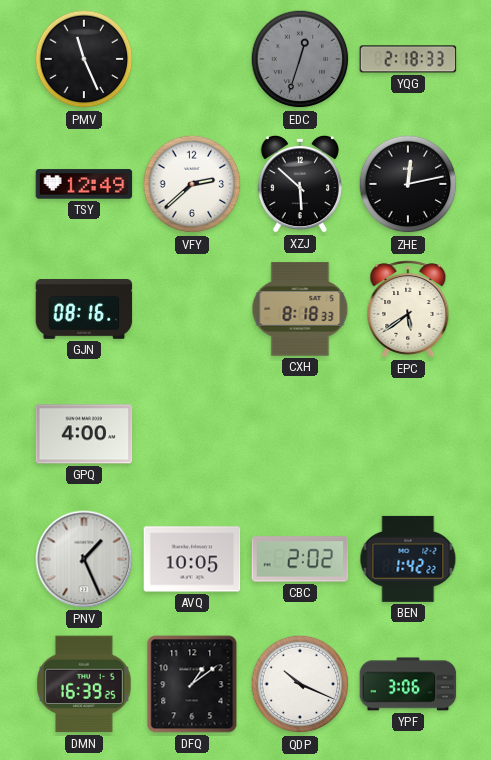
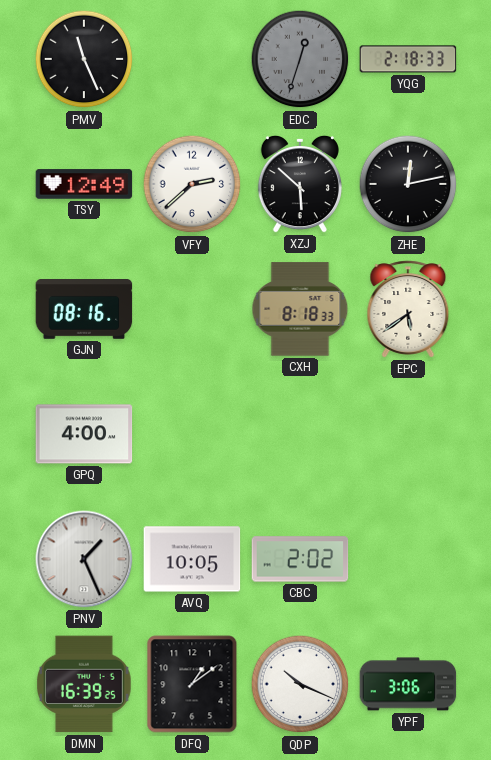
BEN: 1:42 -> none (408, 559)
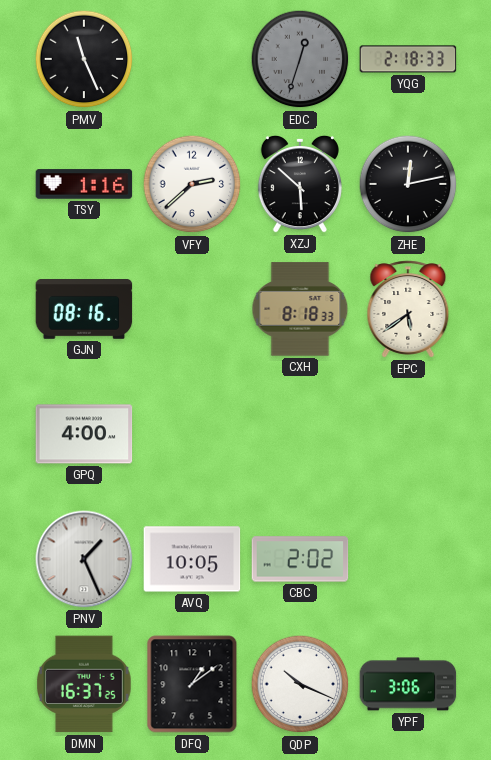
TSY: 12:49 -> 1:16 (84, 184)
DMN: 16:39 -> 16:37 (85, 684)
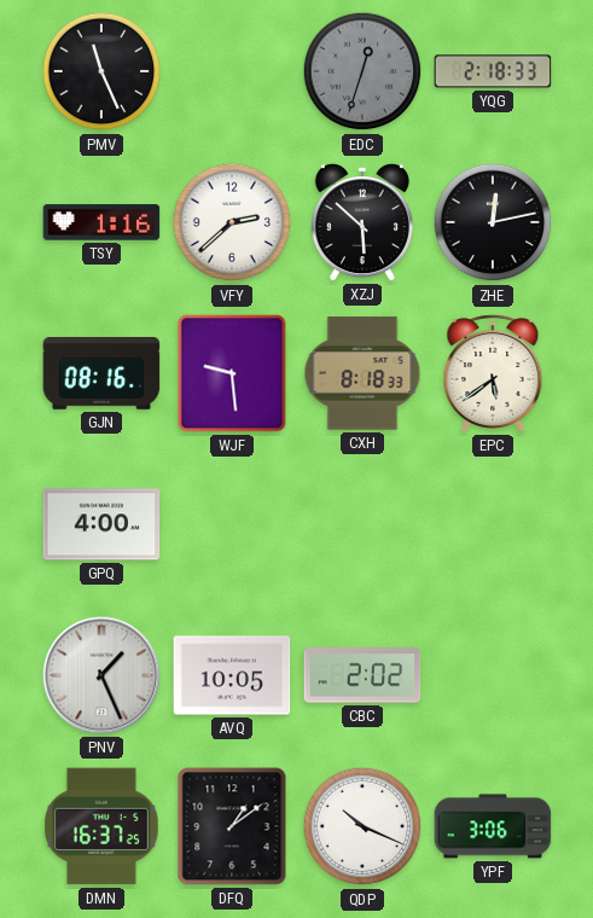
WJF: none -> 9:29 (232, 373)
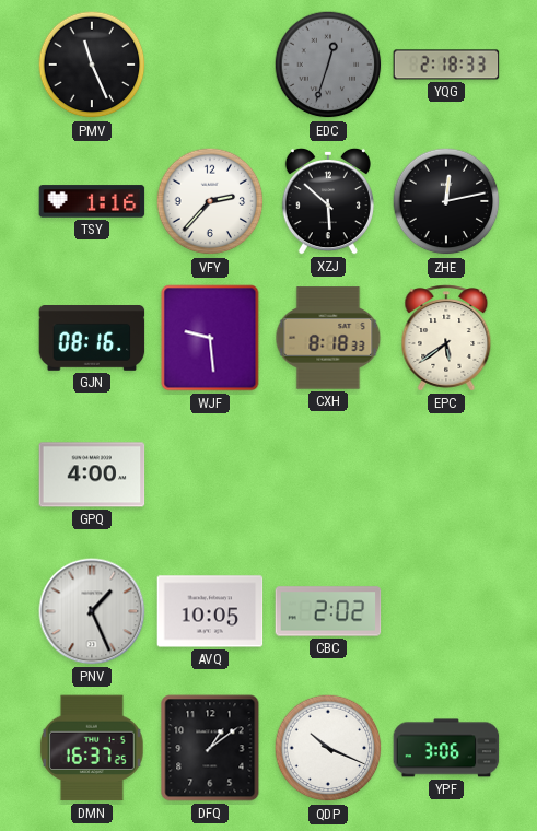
VFY: 2:38 -> 2:37 (210, 201)
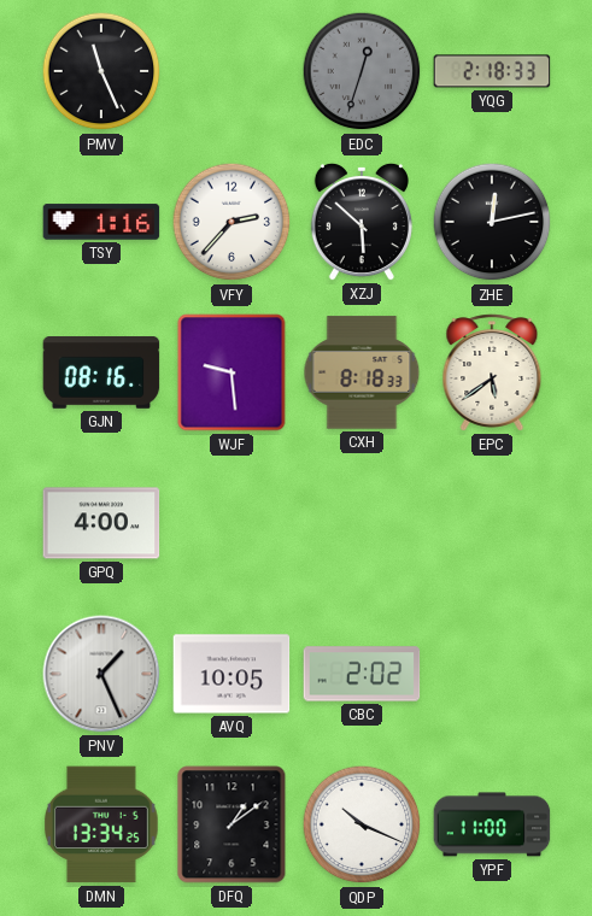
DMN: 16:37 -> 13:34 (102, 824)
YPF: 3:06 -> 11:00 (492, 824)
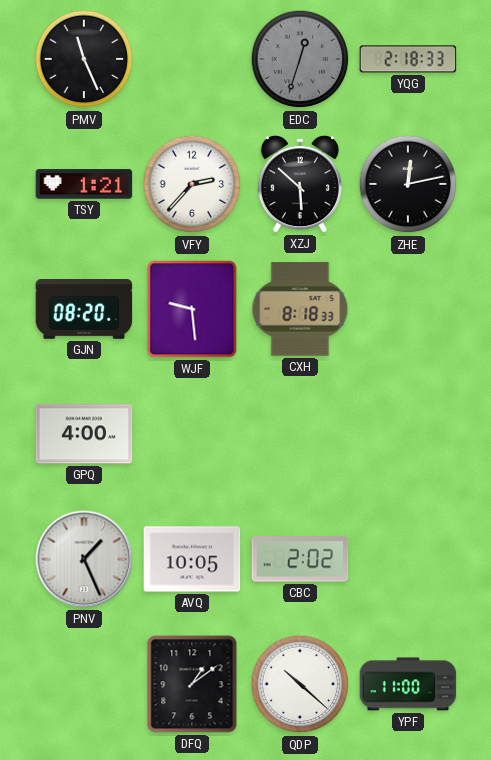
TSY: 1:16 -> 1:21 (84, 184)
GJN: 08:16 -> 08:20 (84, 310)
EPC: 5:39 -> none (492, 372)
DMN: 13:34 -> none (102, 824)
QDP: 10:19 -> 10:22 (300, 684)
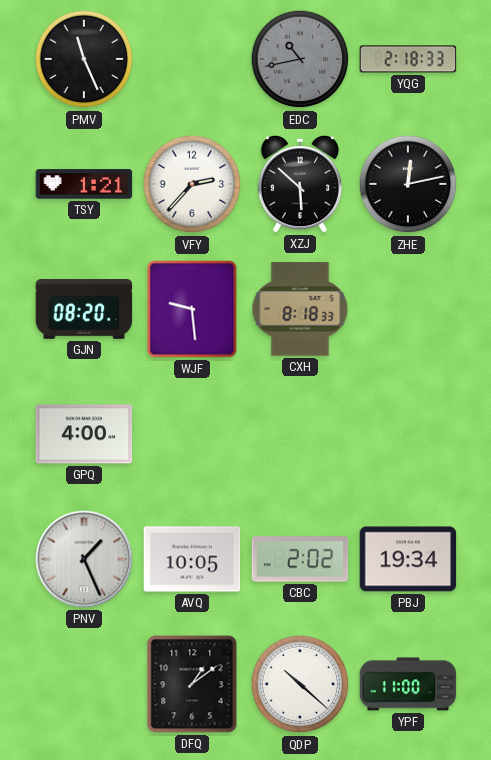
EDC: 12:33 -> 10:43 (300, 59)
PBJ: none -> 19:34 (408, 559)
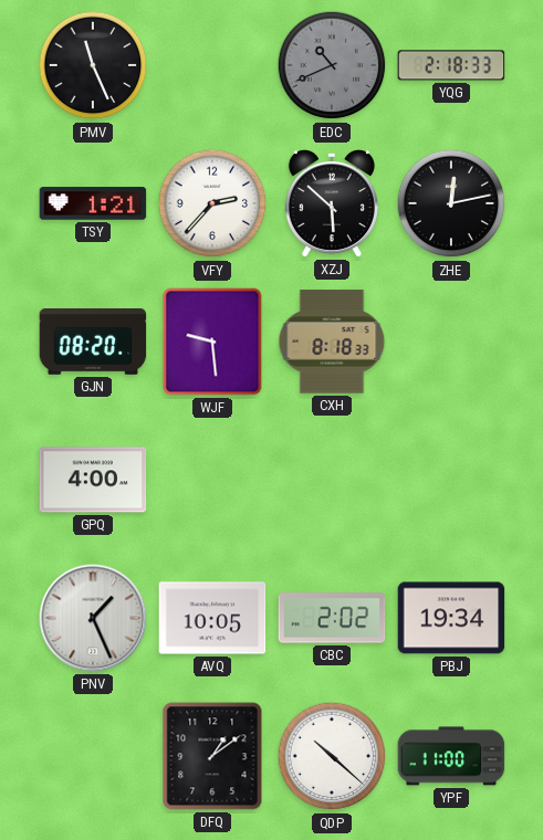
EDC: 10:43 -> 10:41 (332, 65)
